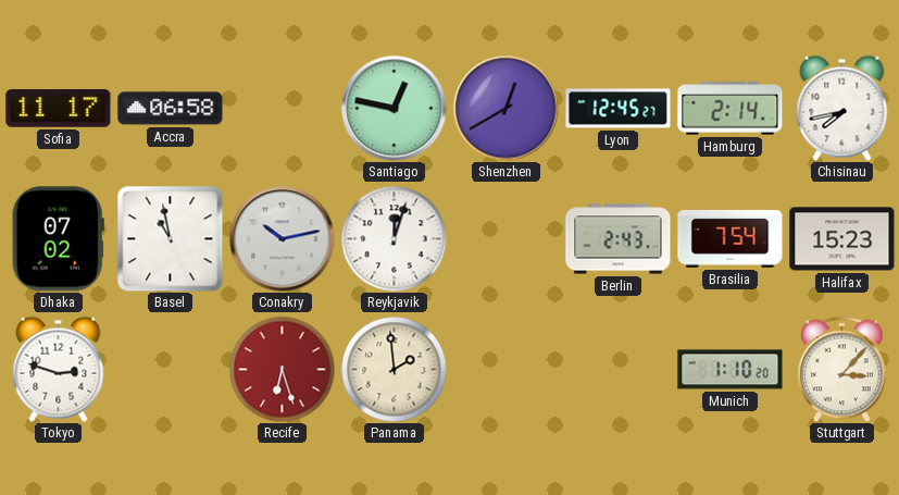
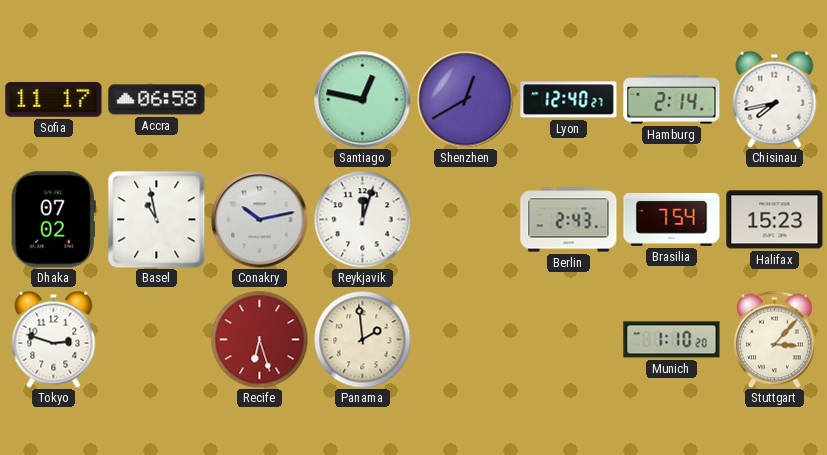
Lyon: 12:45 -> 12:40 (569, 100)
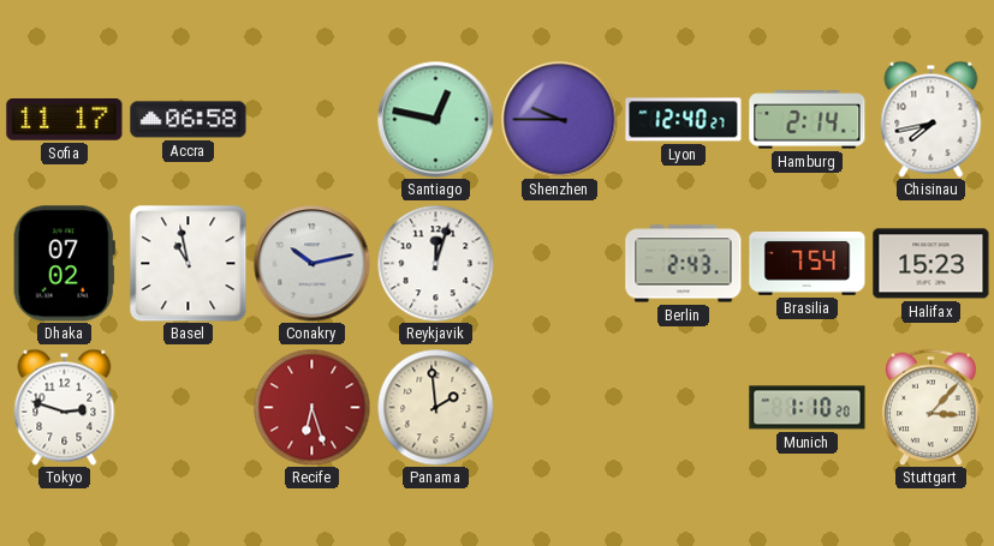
Shenzhen: 12:40 -> 9:45 (560, 120)
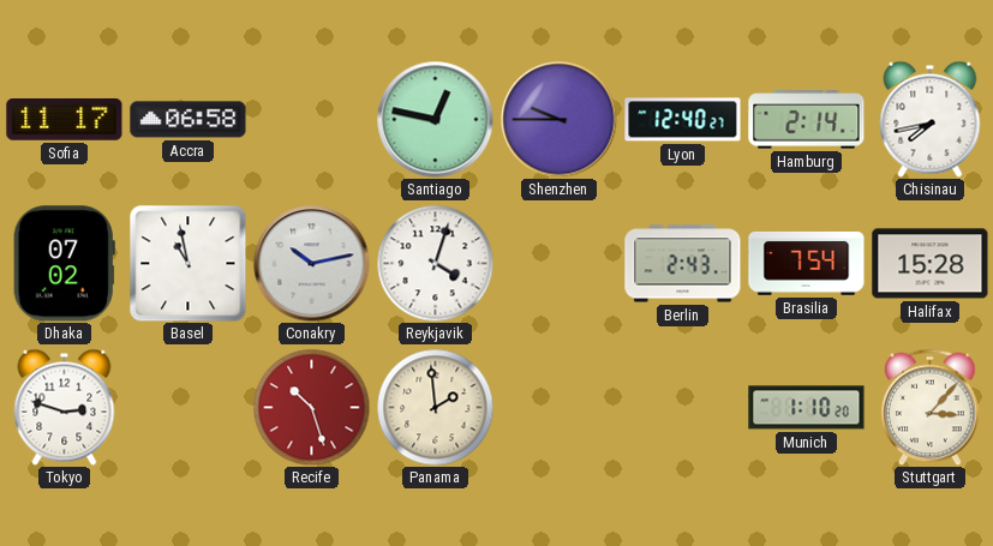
Reykjavik: 12:03 -> 4:03 (435, 263)
Halifax: 15:23 -> 15:28 (931, 264)
Recife: 6:27 -> 10:27 (311, 407)
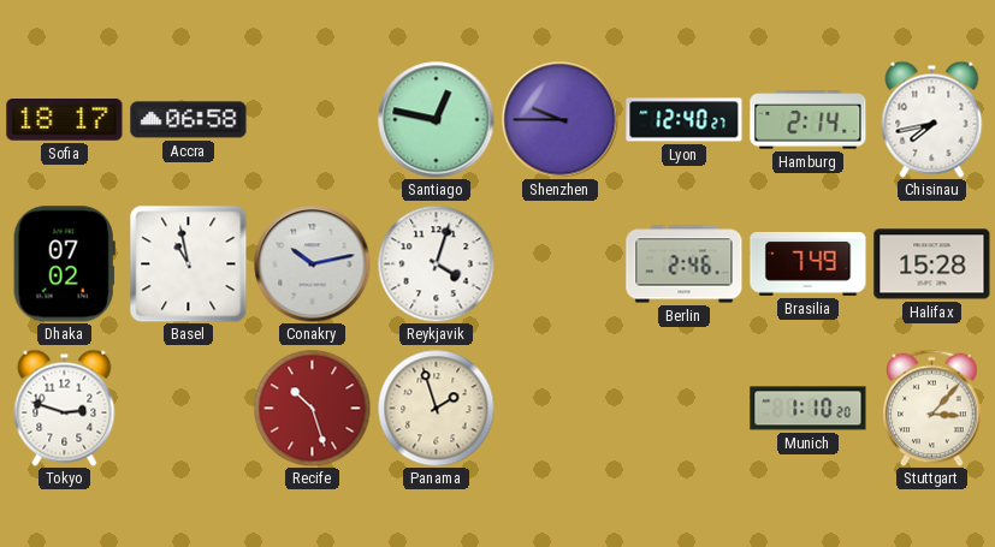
Sofia: 11:17 -> 18:17 (65, 120)
Berlin: 2:43 -> 2:46 (685, 264)
Brasilia: 7:54 -> 7:49 (809, 263)
Panama: 1:59 -> 1:57 (436, 408)
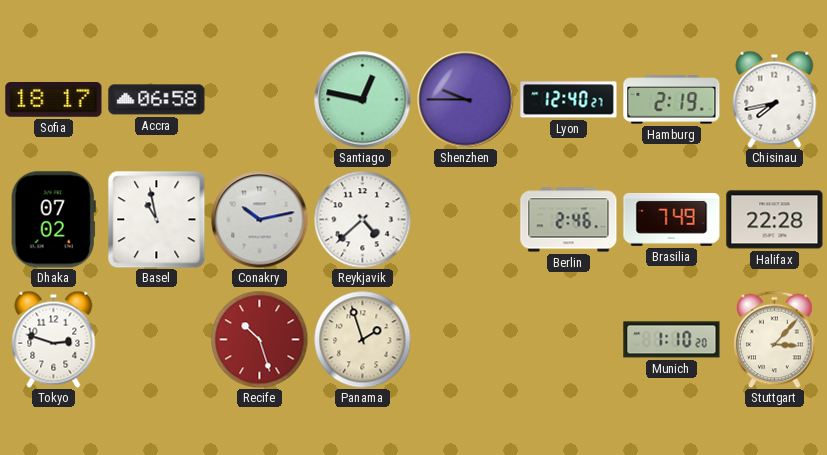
Hamburg: 2:14 -> 2:19 (672, 100)
Reykjavik: 4:03 -> 4:38 (362, 219)
Halifax: 15:28 -> 22:28 (775, 220)
